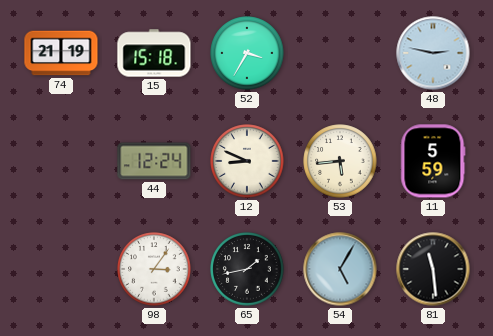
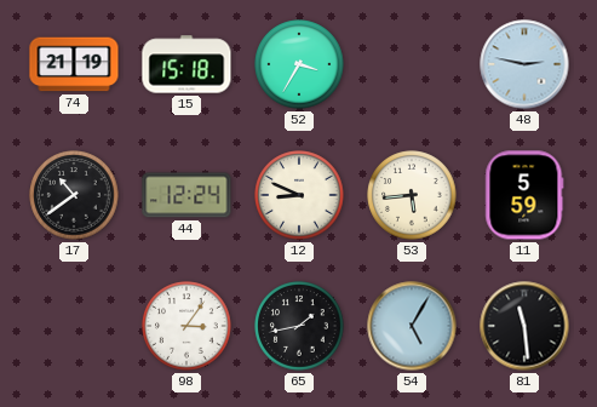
17: none -> 10:39 (74, 195)
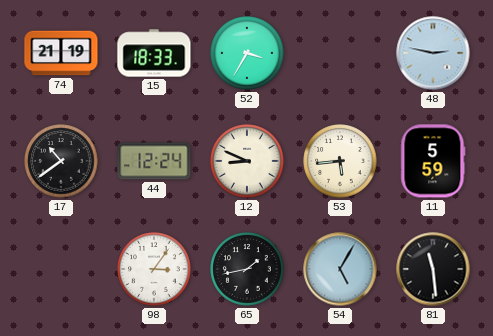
15: 15:18 -> 18:33 (154, 53)
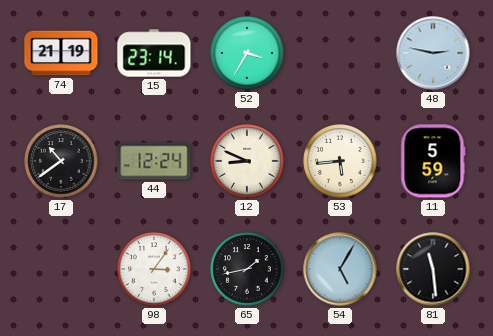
15: 18:33 -> 23:14 (154, 53)
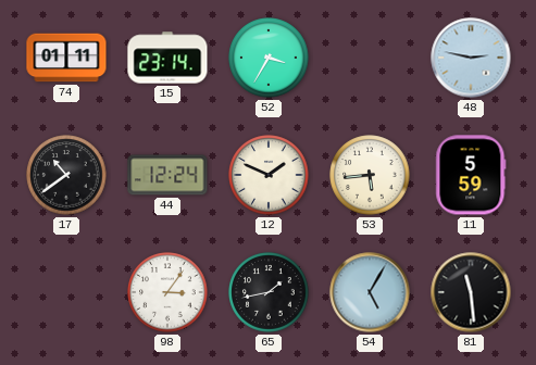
74: 21:19 -> 01:11 (66, 58)
12: 8:49 -> 1:49 (269, 175)
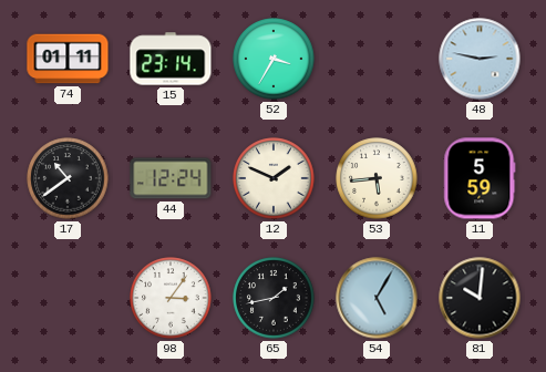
81: 11:29 -> 10:01 (480, 298)
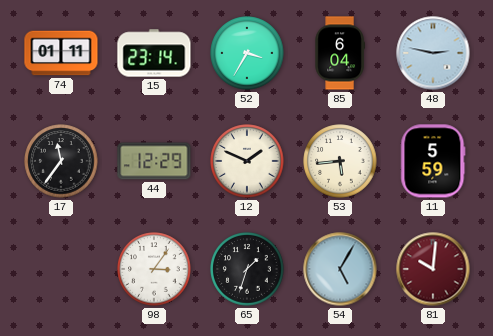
85: none -> 6:04 (340, 53)
17: 10:39 -> 11:36 (61, 161)
44: 12:24 -> 12:29 (154, 161)
65: 1:43 -> 1:33 (247, 269)
81 dial: black -> burgundy (433, 269)
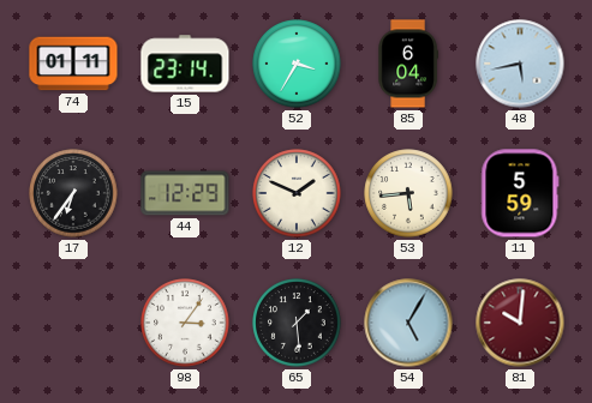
48: 2:47 -> 5:43 (520, 64)
17: 11:36 -> 6:36 (73, 193)
65: 1:33 -> 1:29 (297, 323)
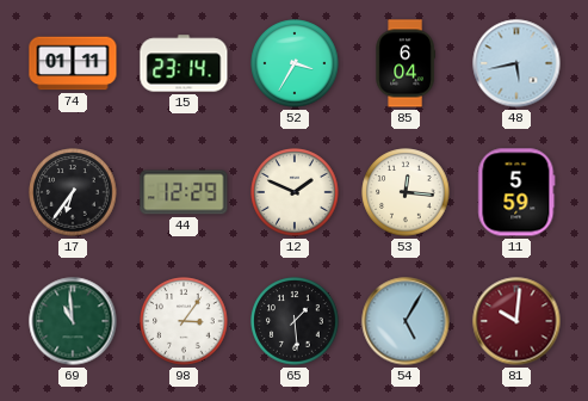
53: 5:44 -> 12:16 (406, 192)
69: none -> 10:59 (73, 321)
